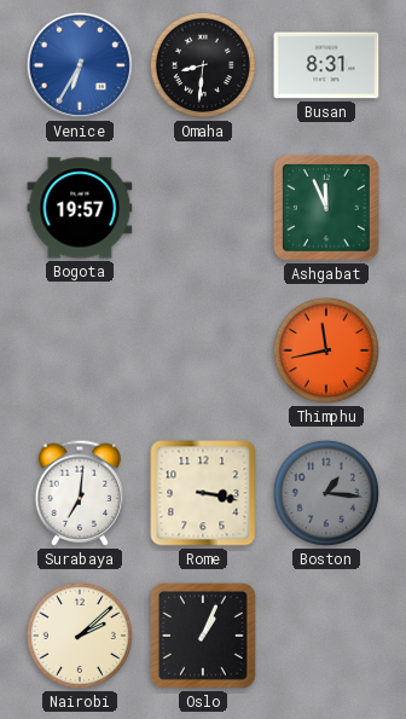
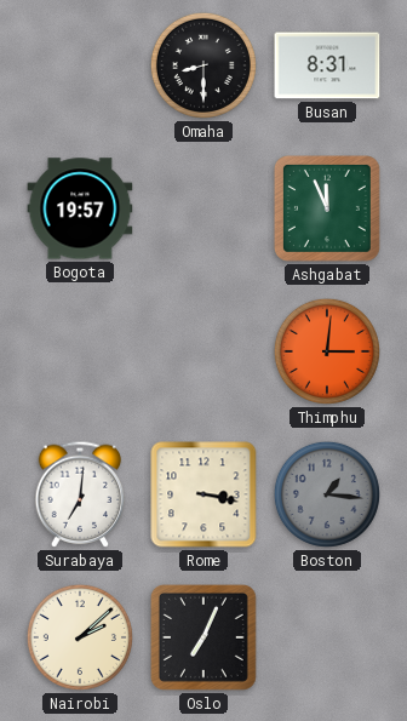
Venice: 6:35 -> none (80, 65)
Omaha: 8:31 -> 8:30 (203, 65)
Thimphu: 11:43 -> 3:01 (327, 351)
Oslo: 1:04 -> 7:04 (203, 637)
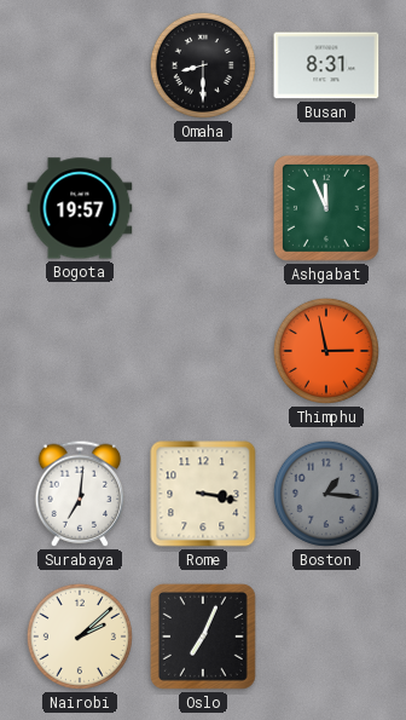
Thimphu: 3:01 -> 2:58 (326, 351)
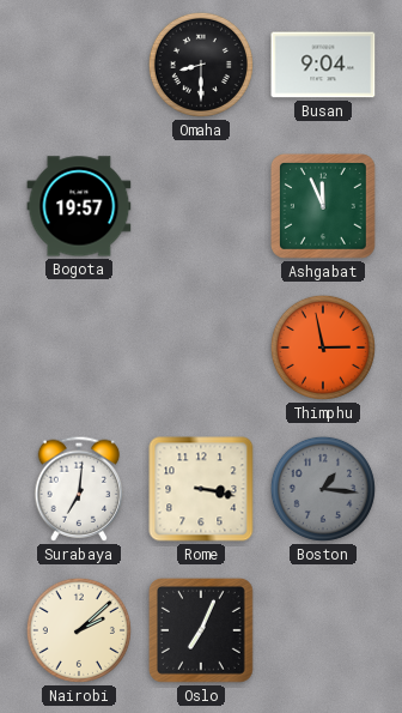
Busan: 8:31 -> 9:04 (323, 65)
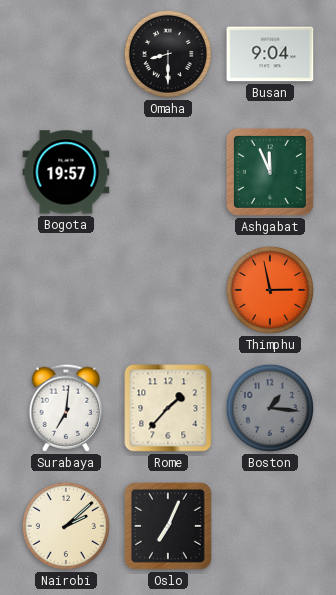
Rome: 3:17 -> 1:37 (168, 408)
